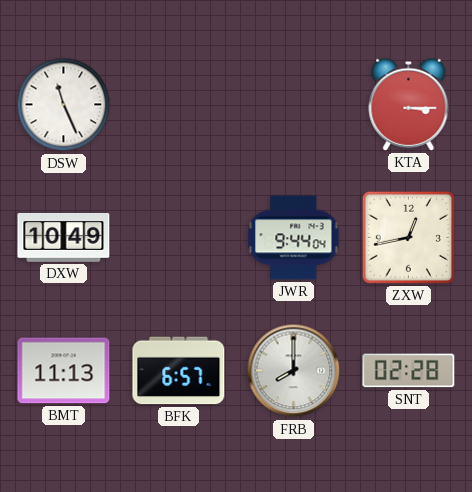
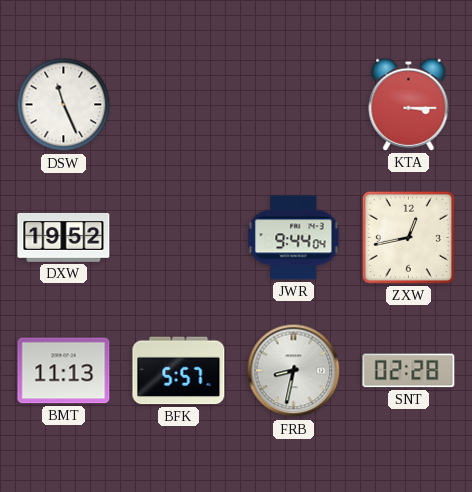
DXW: 10:49 -> 19:52 (64, 238)
BFK: 6:57 -> 5:57 (179, 371)
FRB: 8:00 -> 8:32 (294, 371)
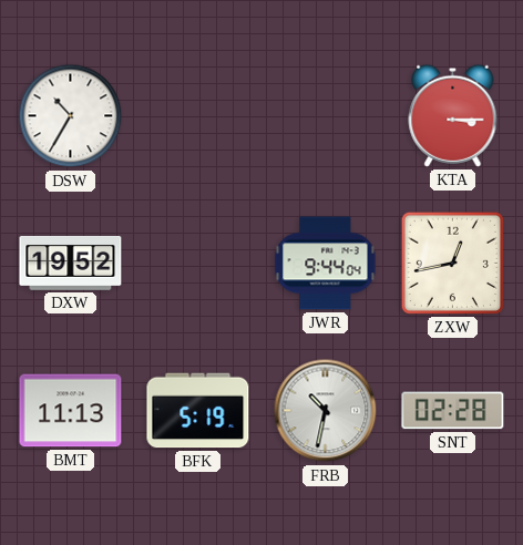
DSW: 11:26 -> 10:35 (71, 116)
BFK: 5:57 -> 5:19 (198, 411)
FRB: 8:32 -> 10:32 (326, 411)
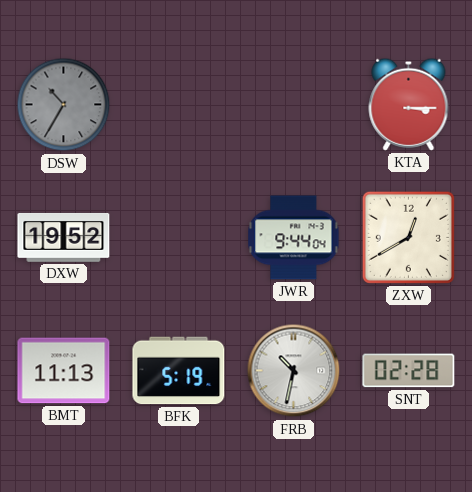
DSW dial: white -> grey (64, 105)
ZXW: 12:43 -> 12:40 (408, 237)
